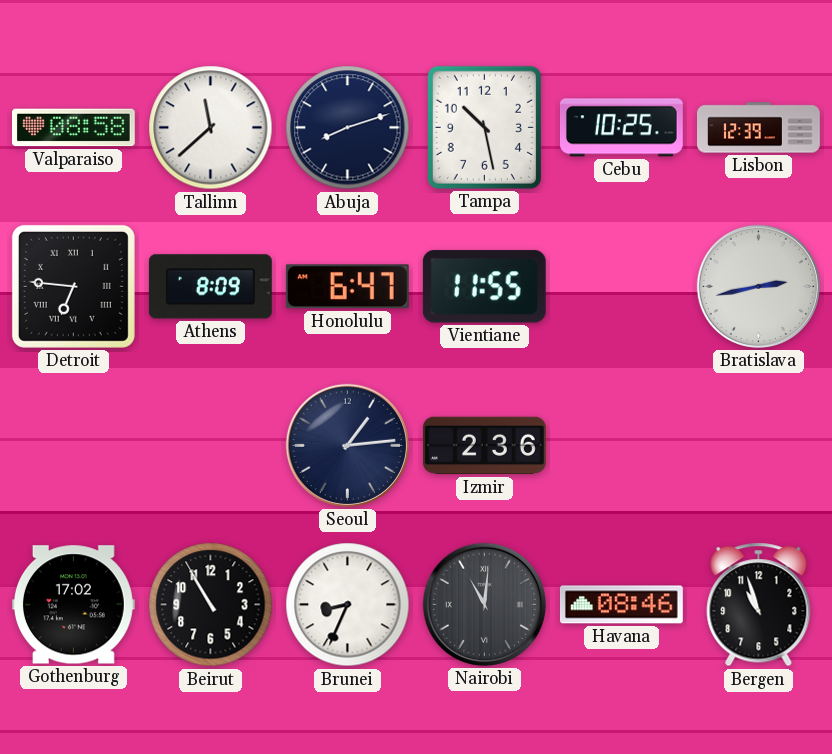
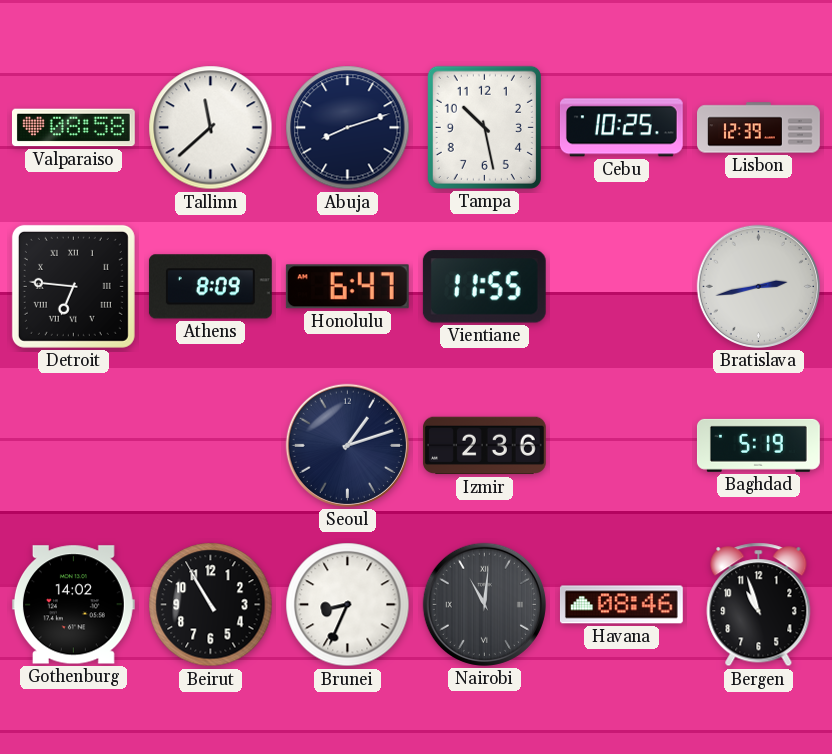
Seoul: 1:14 -> 1:12 (347, 445)
Baghdad: none -> 5:19 (758, 445)
Gothenburg: 17:02 -> 14:02 (73, 605)
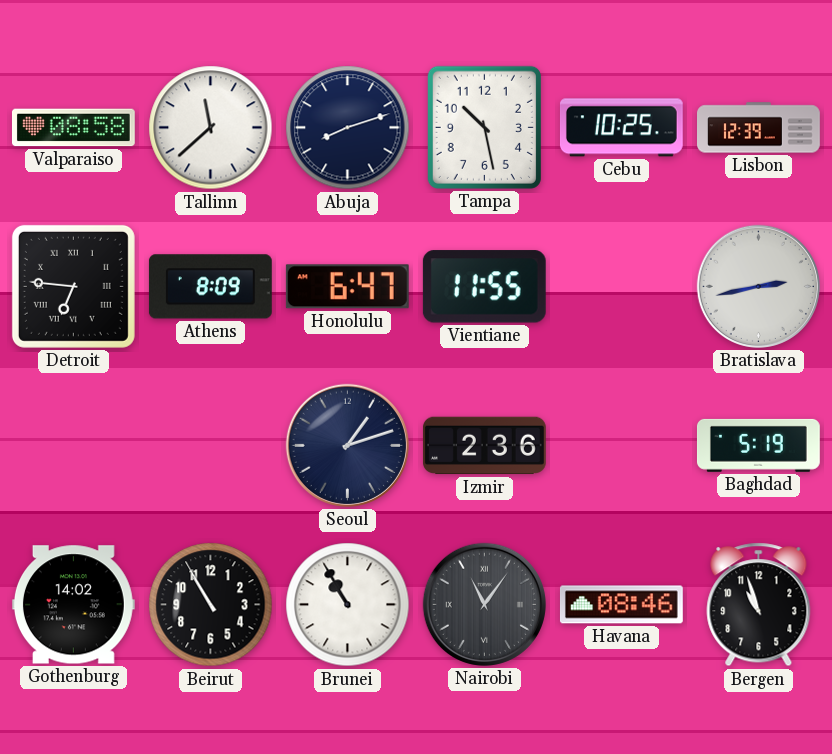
Brunei: 8:34 -> 10:55 (348, 605)
Nairobi: 11:01 -> 11:06 (484, 604)
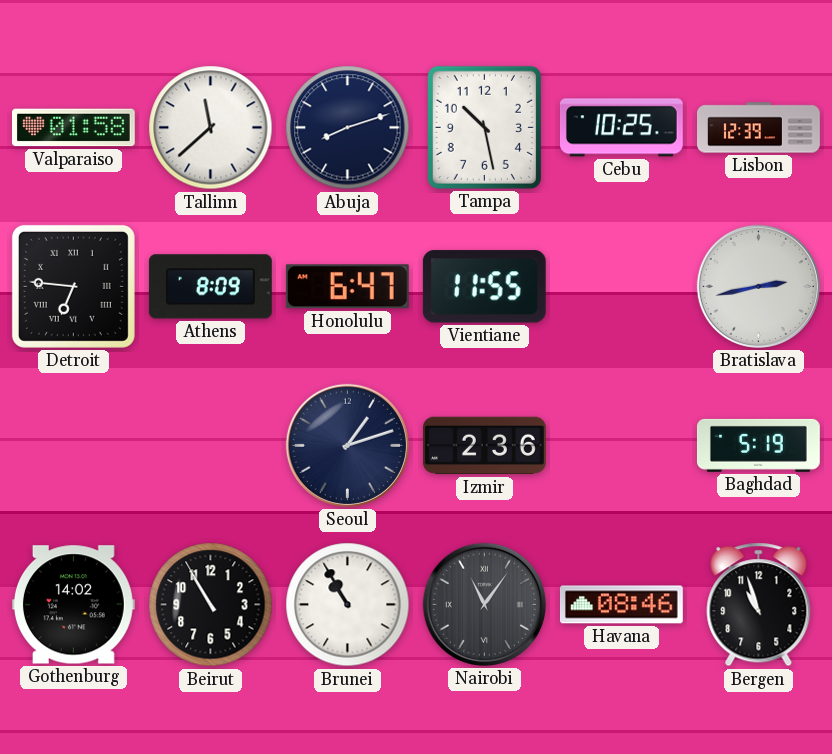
Valparaiso: 08:58 -> 01:58 (73, 128)
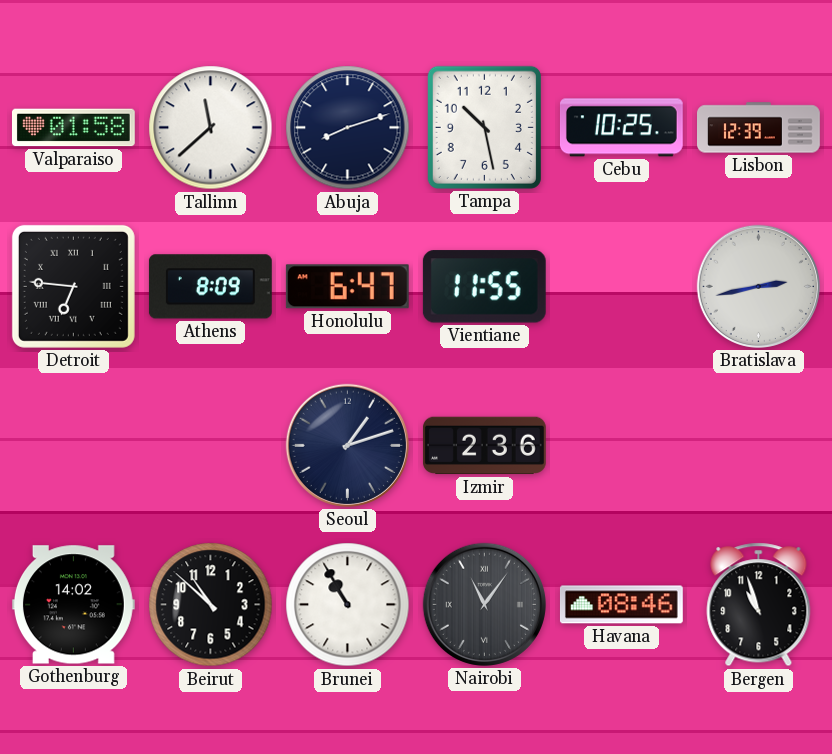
Baghdad: 5:19 -> none (758, 445)
Beirut: 10:55 -> 10:52 (211, 605)
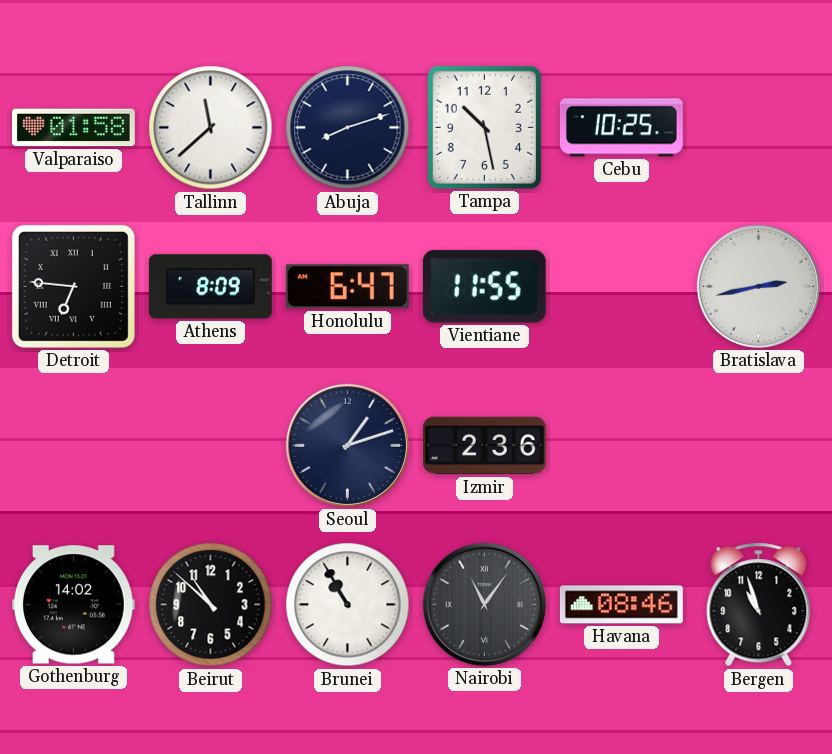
Lisbon: 12:39 -> none (759, 128)
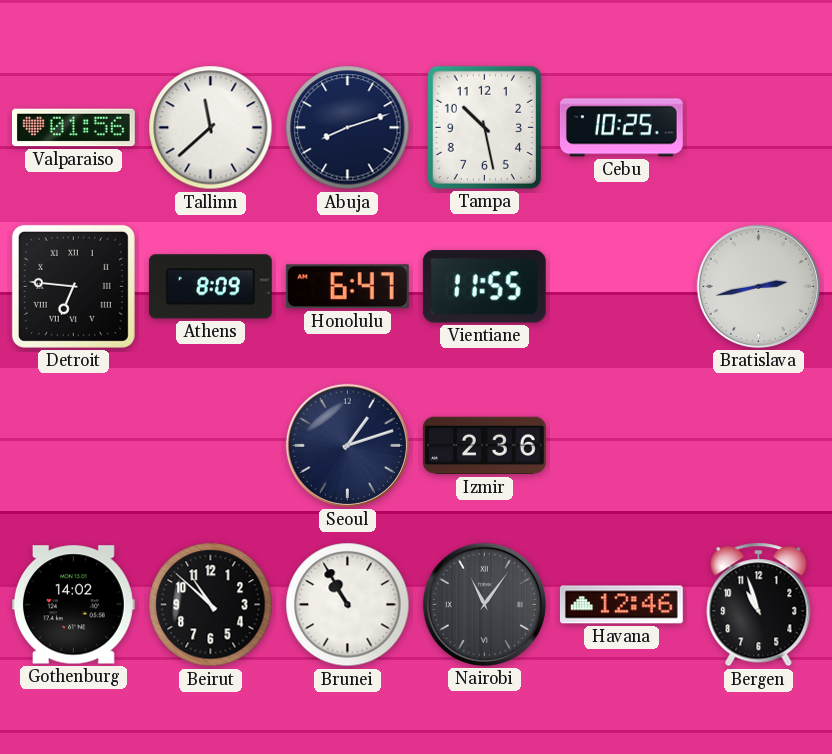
Valparaiso: 01:58 -> 01:56 (73, 128)
Havana: 08:46 -> 12:46 (621, 605)
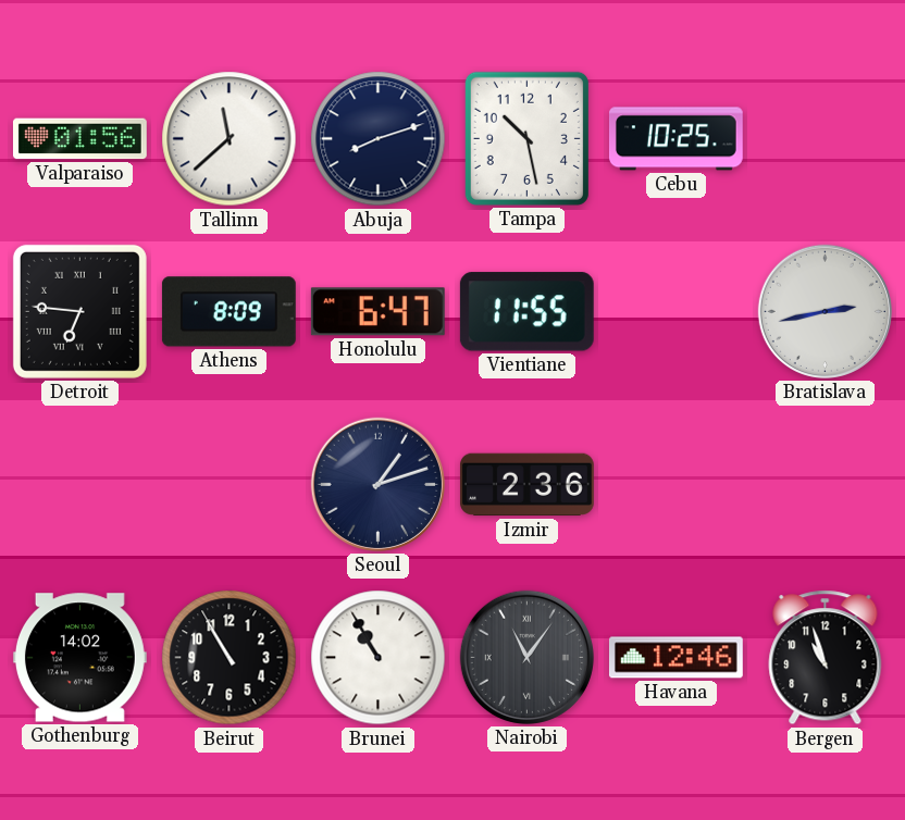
Beirut: 10:52 -> 10:55 (230, 658)
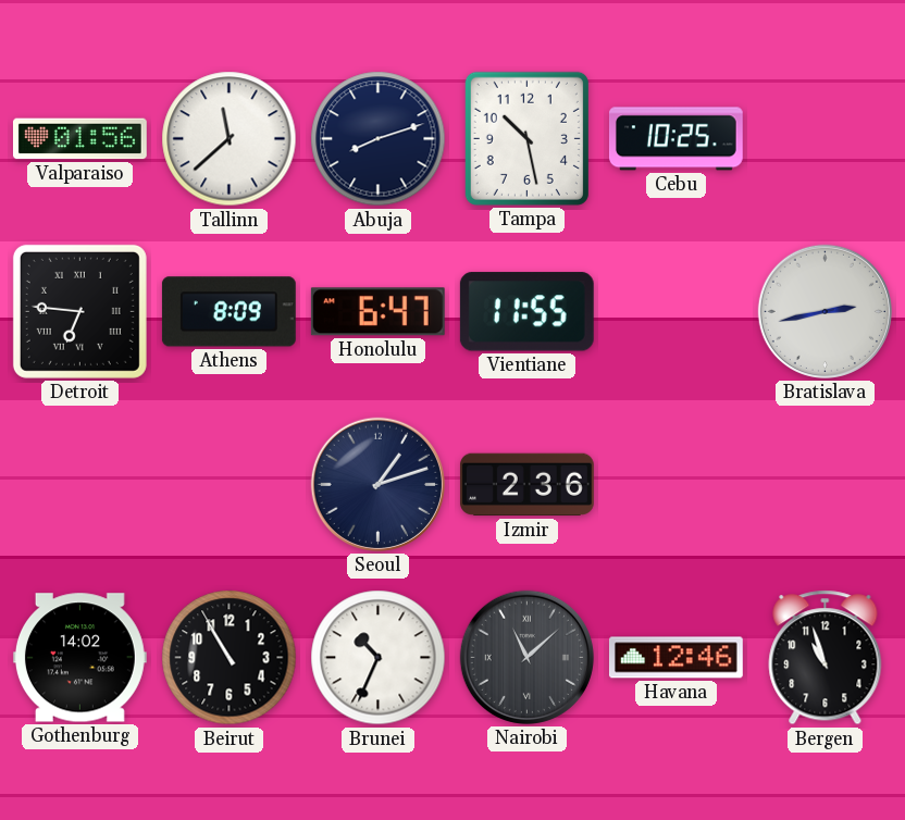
Brunei: 10:55 -> 10:34 (379, 658)
Nairobi: 11:06 -> 11:08 (526, 657)
